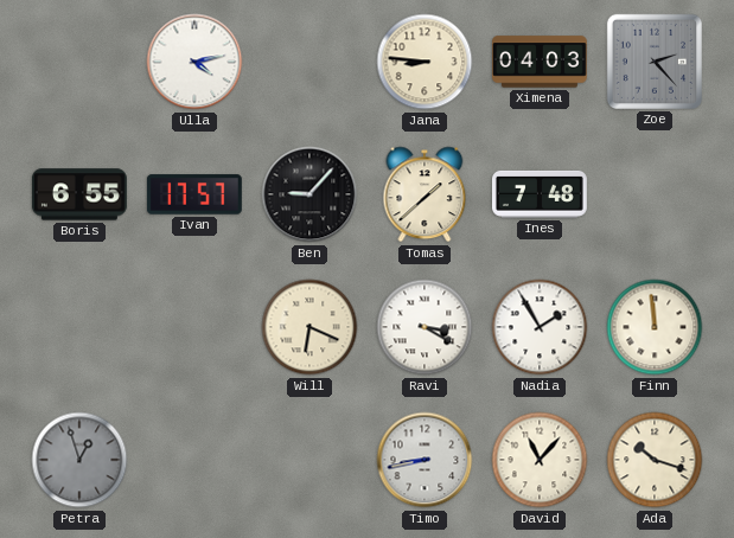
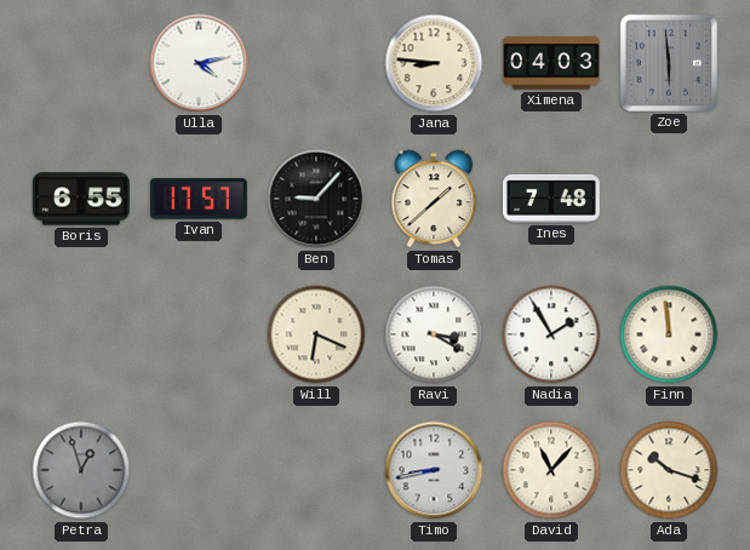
Zoe: 2:23 -> 5:59 (669, 63)
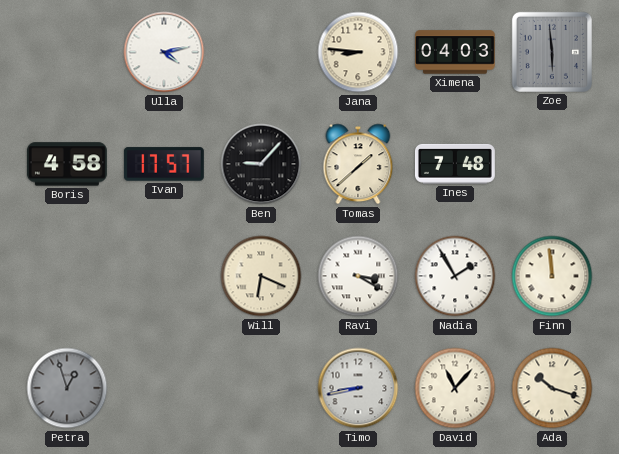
Boris: 6:55 -> 4:58 (67, 164)
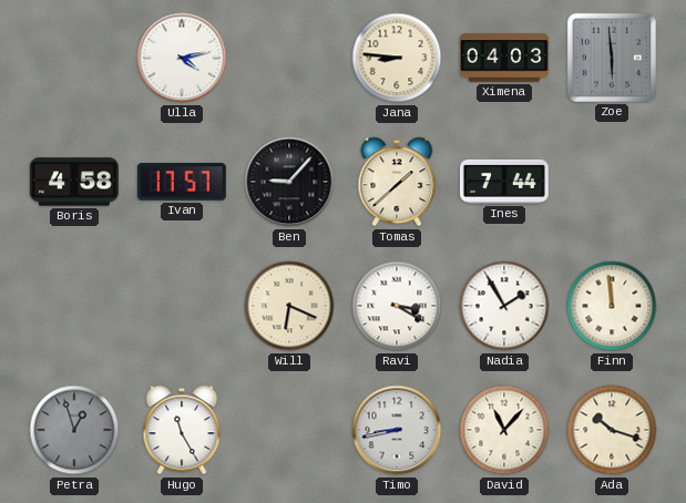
Ines: 7:48 -> 7:44 (504, 182)
Hugo: none -> 11:25 (182, 430)
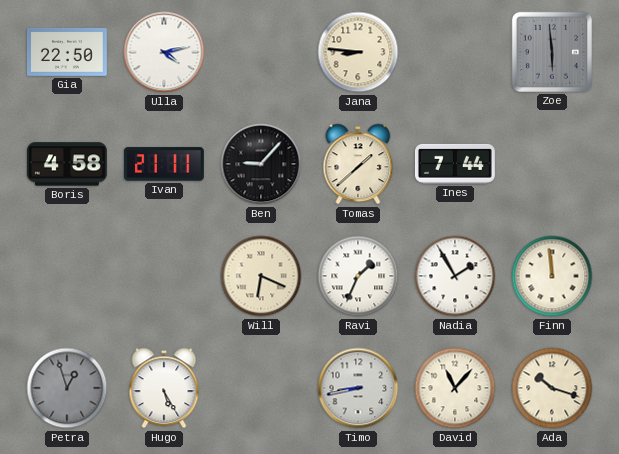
Gia: none -> 22:50 (67, 52)
Ximena: 04:03 -> none (504, 58)
Ivan: 17:57 -> 21:11 (164, 164)
Ravi: 3:20 -> 1:34 (358, 276)
Hugo: 11:25 -> 5:25 (164, 388)
